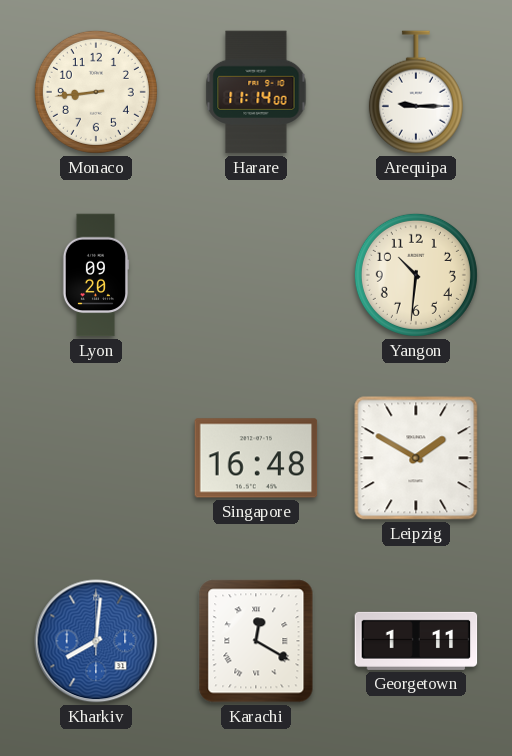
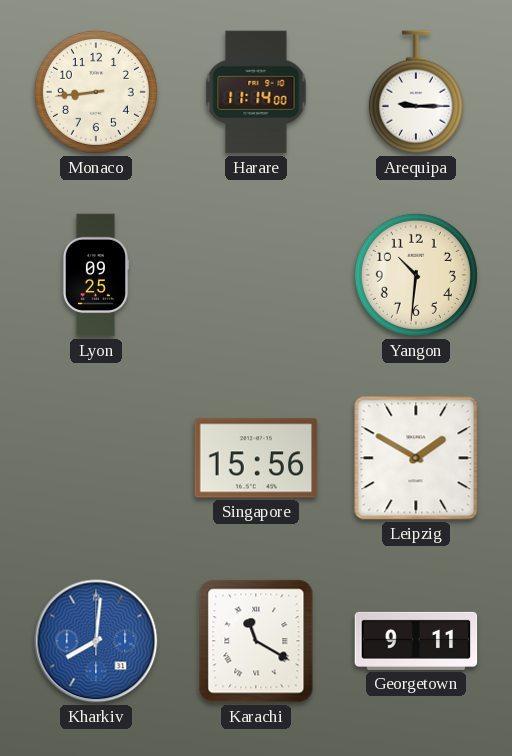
Lyon: 09:20 -> 09:25 (96, 275)
Singapore: 16:48 -> 15:56 (256, 458)
Karachi: 12:20 -> 11:20 (256, 641)
Georgetown: 1:11 -> 9:11 (416, 641)
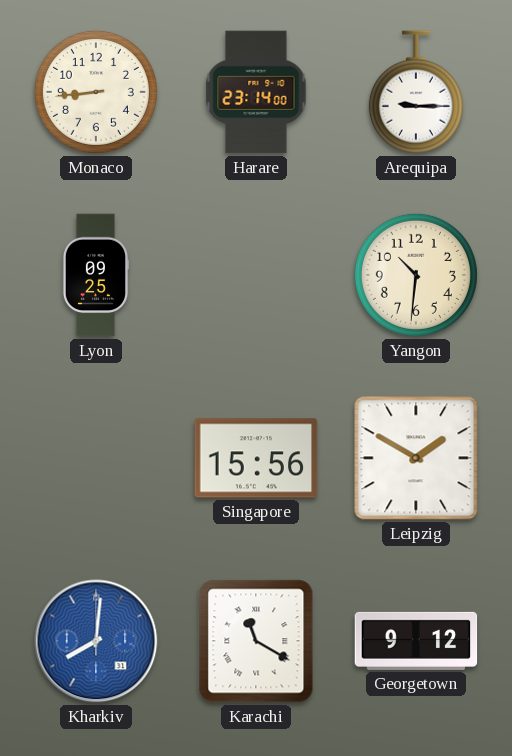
Harare: 11:14 -> 23:14 (256, 92)
Georgetown: 9:11 -> 9:12 (416, 641)
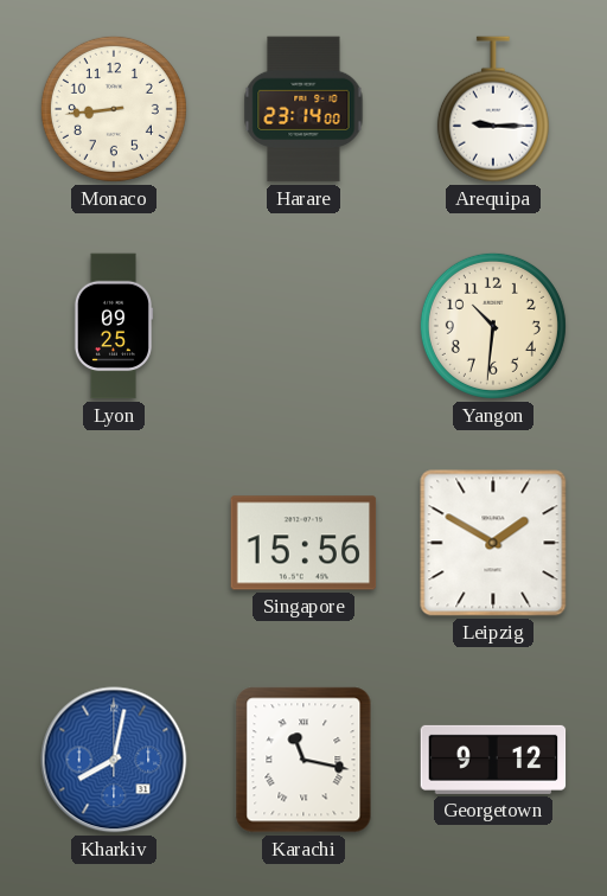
Kharkiv: 8:01 -> 8:02 (114, 760)
Karachi: 11:20 -> 11:17 (303, 760)
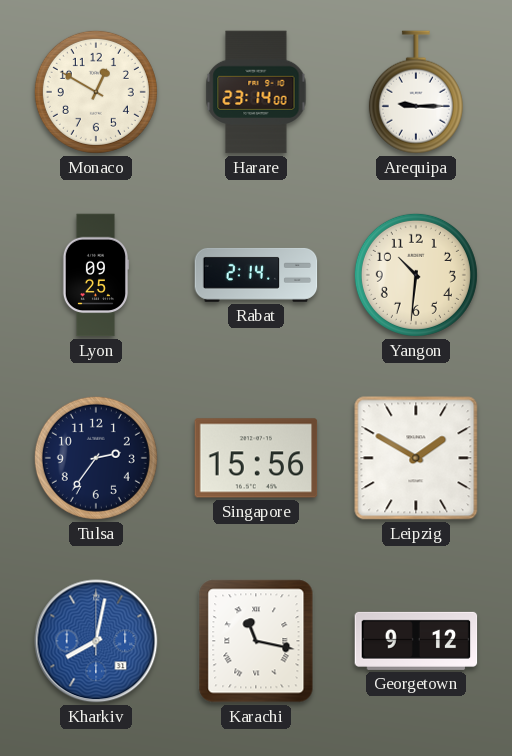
Monaco: 8:44 -> 12:50 (96, 92)
Rabat: none -> 2:14 (256, 275)
Tulsa: none -> 2:36 (96, 458)
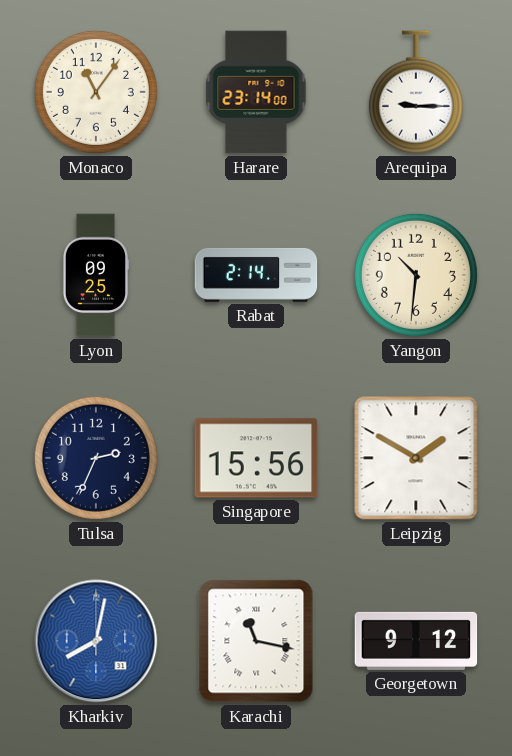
Monaco: 12:50 -> 11:06 (96, 92)
Tulsa: 2:36 -> 2:34 (96, 458)
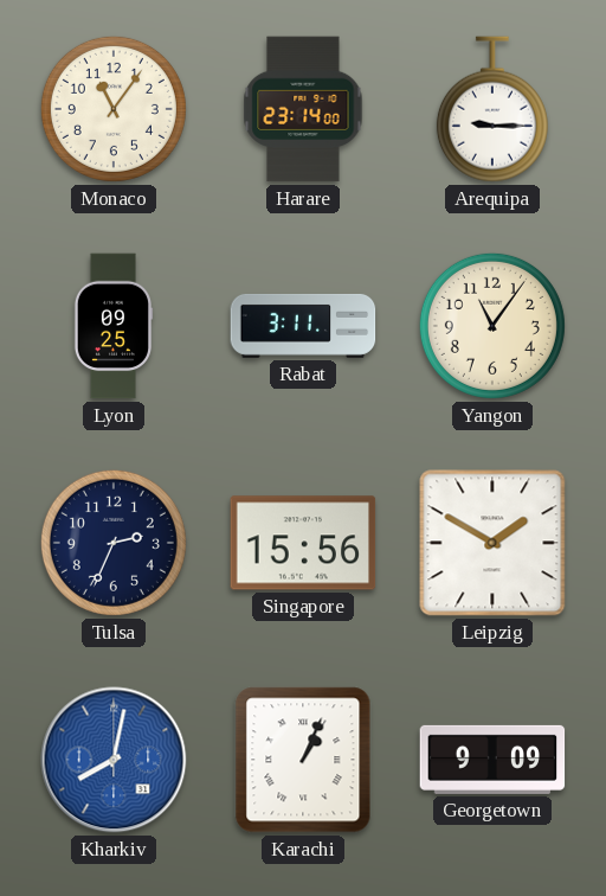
Rabat: 2:14 -> 3:11 (303, 326)
Yangon: 10:31 -> 11:06 (492, 326)
Karachi: 11:17 -> 1:04 (303, 760)
Georgetown: 9:12 -> 9:09 (492, 760)
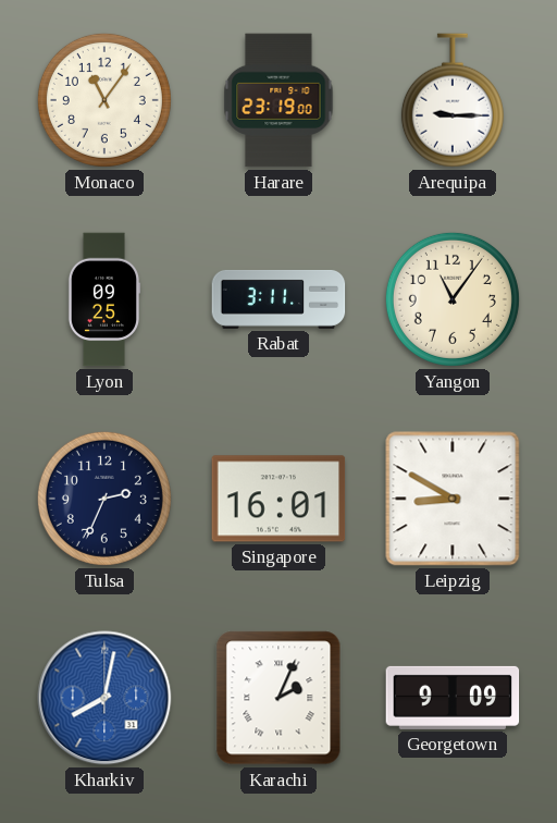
Harare: 23:14 -> 23:19 (278, 100)
Singapore: 15:56 -> 16:01 (278, 499)
Leipzig: 1:50 -> 8:50 (453, 499)
Karachi: 1:04 -> 2:04 (278, 698)
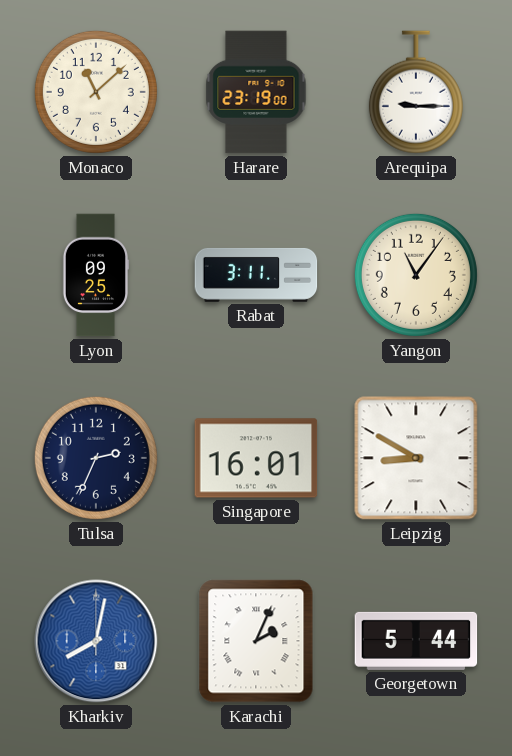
Monaco: 11:06 -> 11:08 (96, 92)
Georgetown: 9:09 -> 5:44 (416, 641)
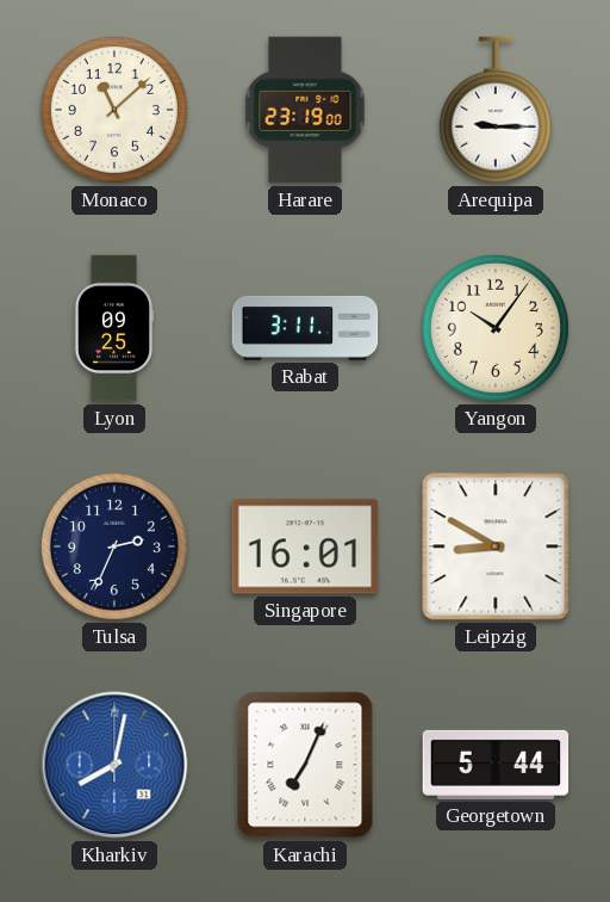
Yangon: 11:06 -> 10:06 (496, 328)
Karachi: 2:04 -> 7:04 (305, 765)
